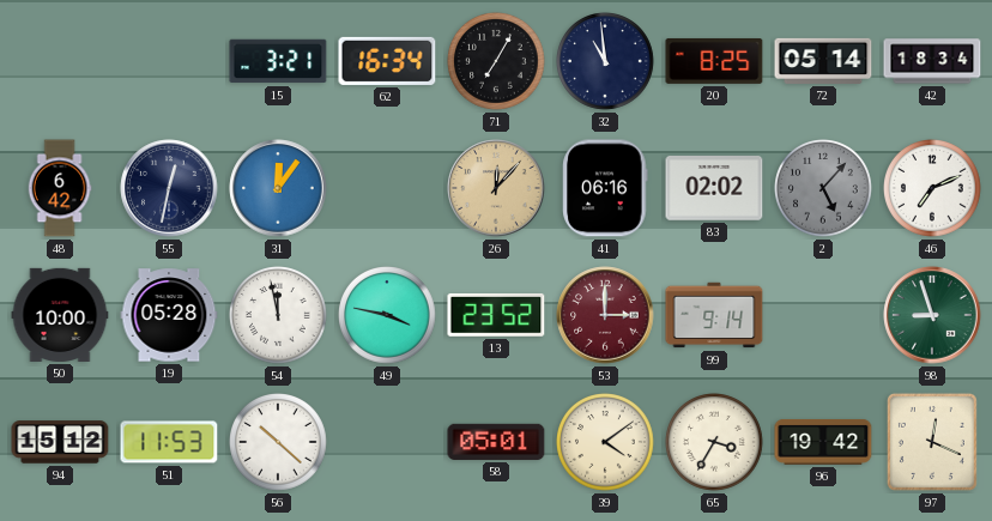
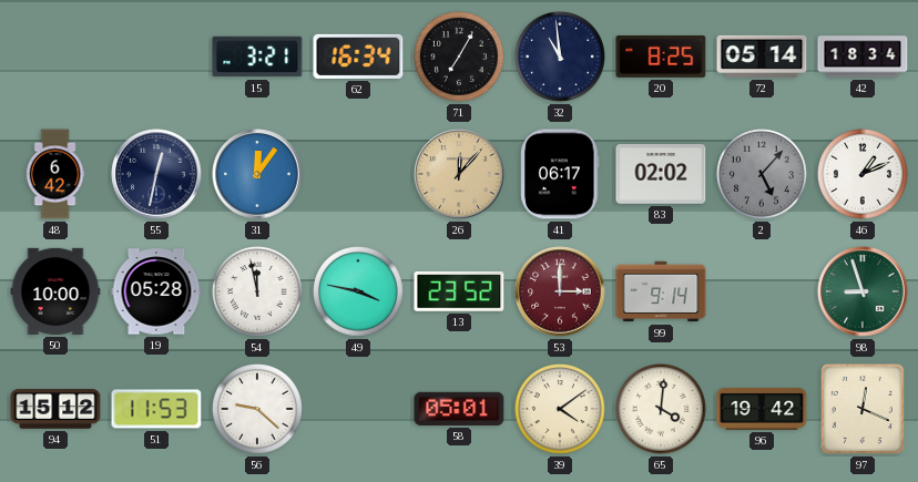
41: 06:16 -> 06:17 (560, 174)
46: 7:11 -> 1:11 (864, 175)
56: 10:22 -> 9:22 (258, 410)
65: 3:35 -> 4:01 (662, 410)
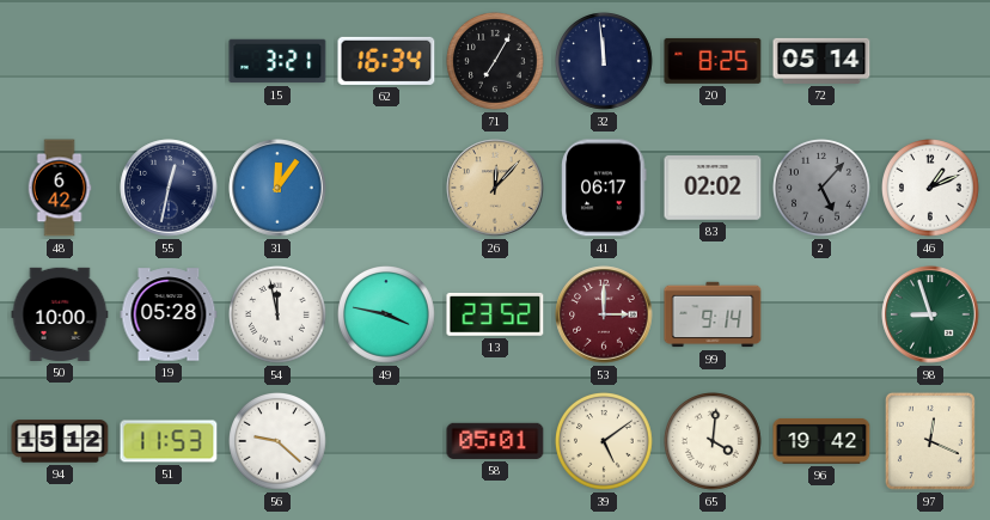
32: 10:59 -> 11:59 (605, 62)
42: 18:34 -> none (863, 57)
39: 4:09 -> 5:09 (605, 442)
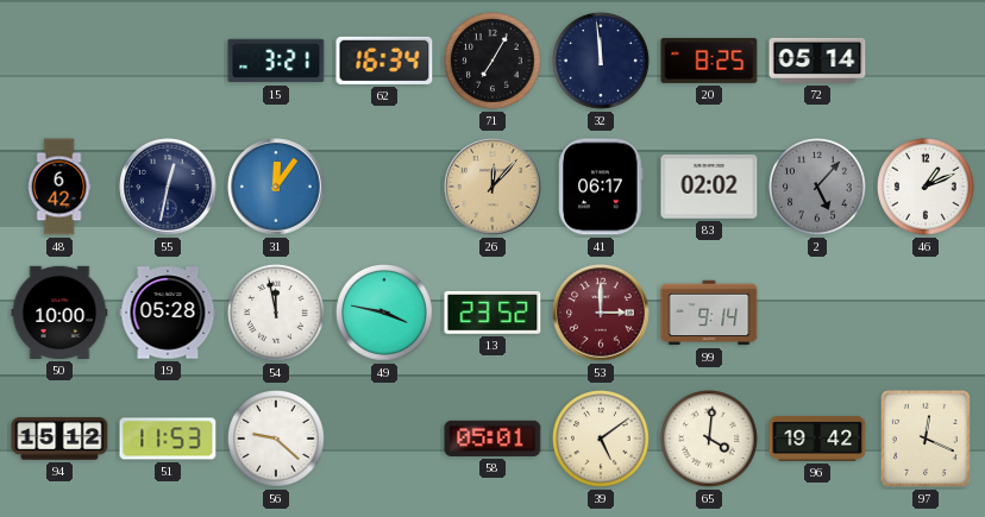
98: 8:57 -> none (930, 314)
